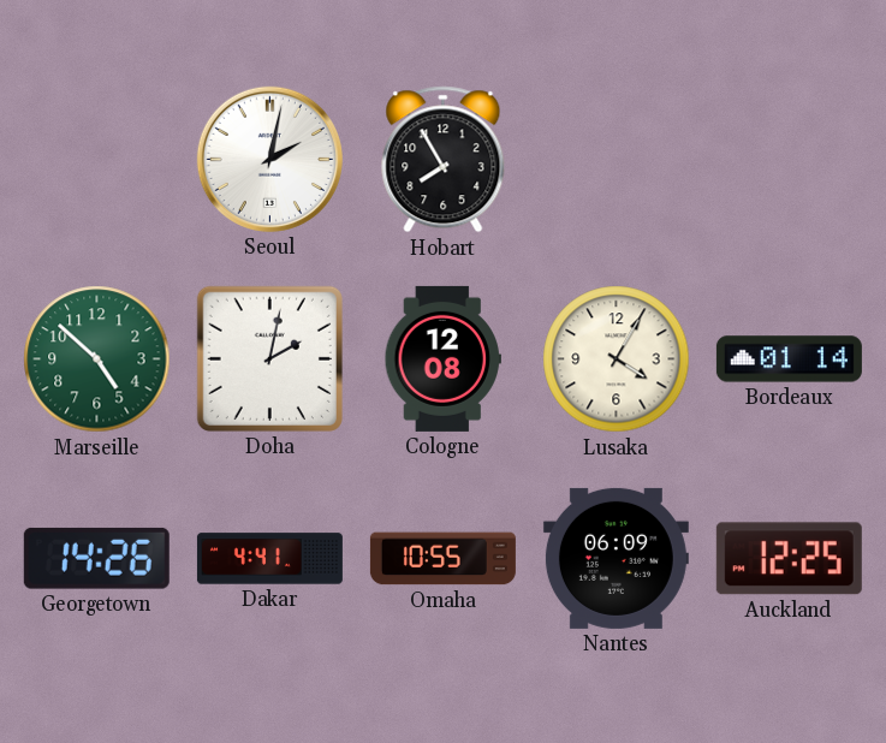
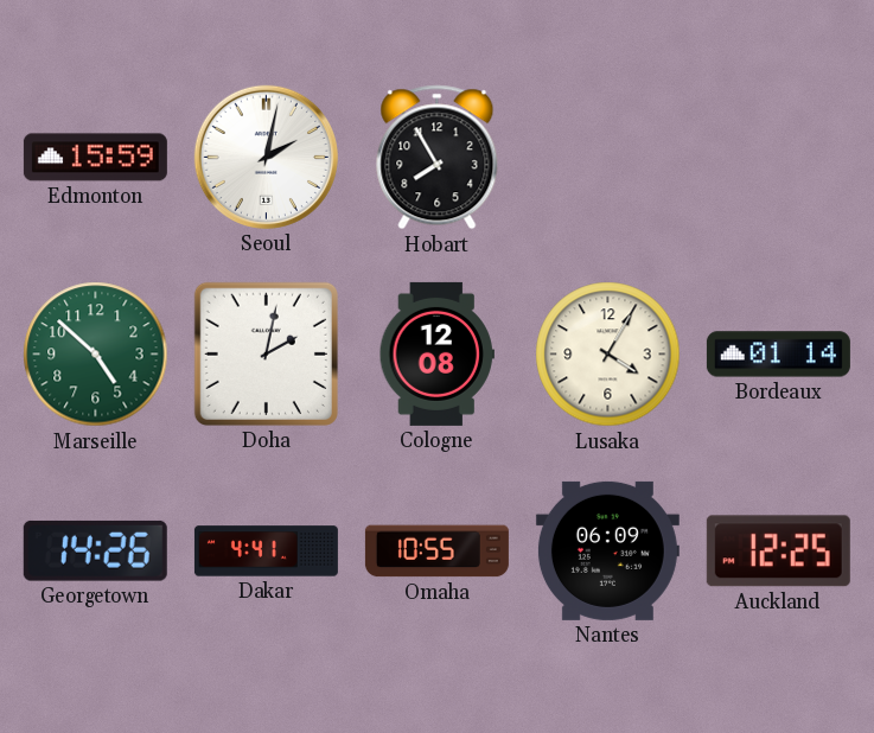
Edmonton: none -> 15:59 (95, 158)
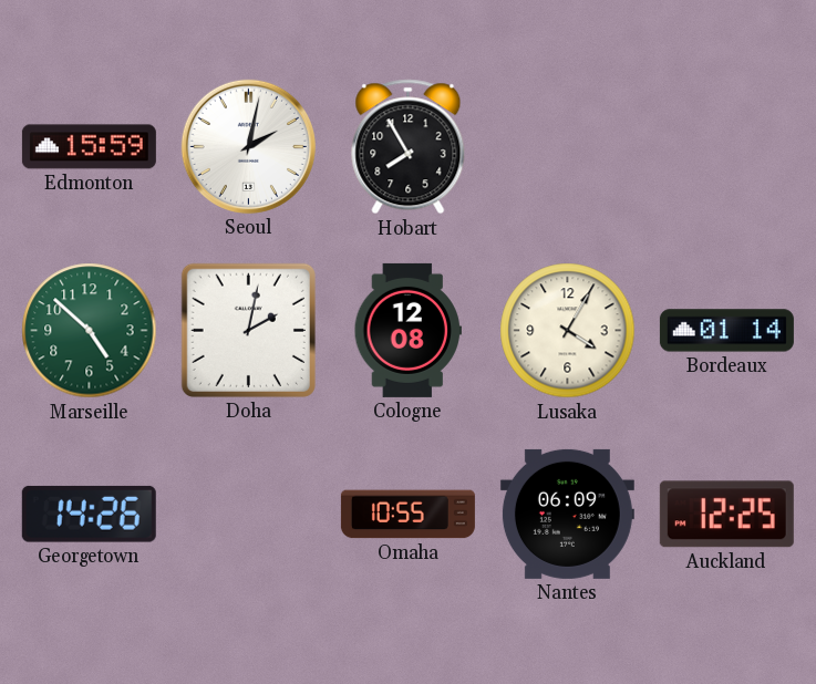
Dakar: 4:41 -> none (266, 552)
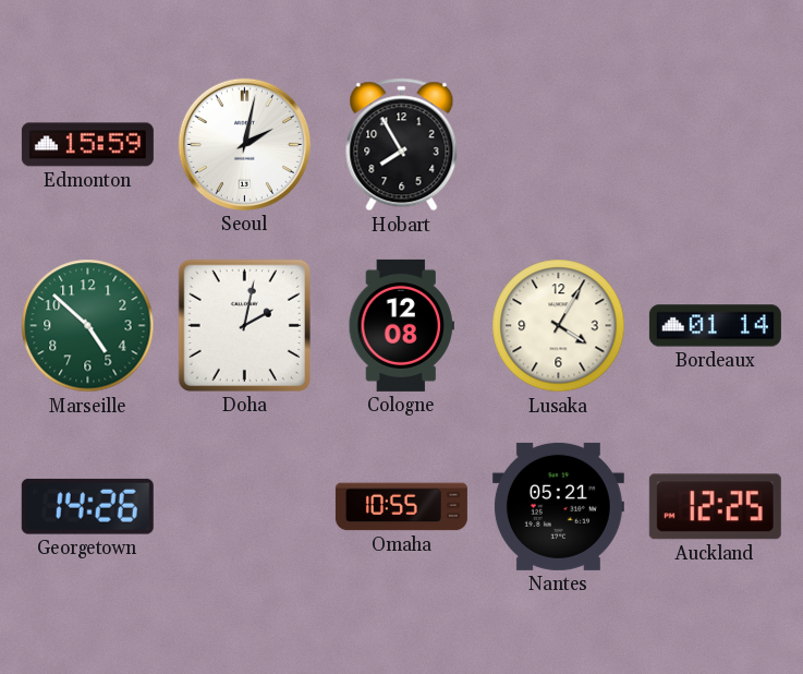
Nantes: 06:09 -> 05:21 (558, 506)
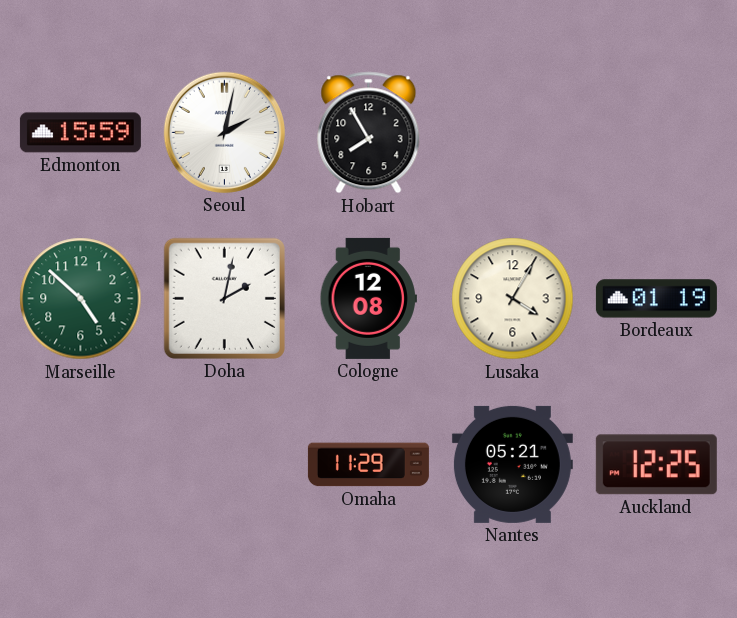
Bordeaux: 01:14 -> 01:19 (656, 299)
Georgetown: 14:26 -> none (87, 506)
Omaha: 10:55 -> 11:29 (368, 465)
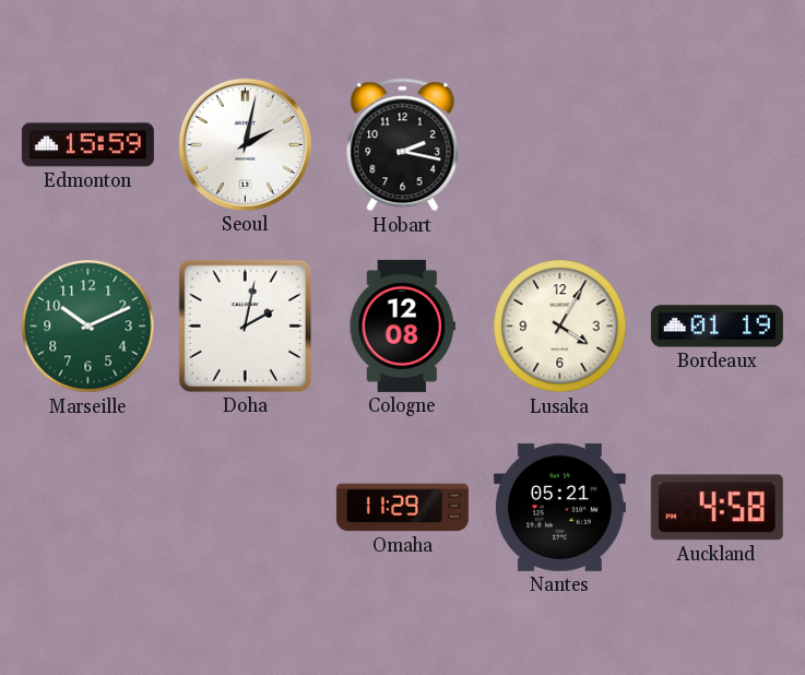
Hobart: 7:55 -> 2:17 (403, 145)
Marseille: 4:52 -> 10:11 (88, 327)
Auckland: 12:25 -> 4:58 (717, 508)
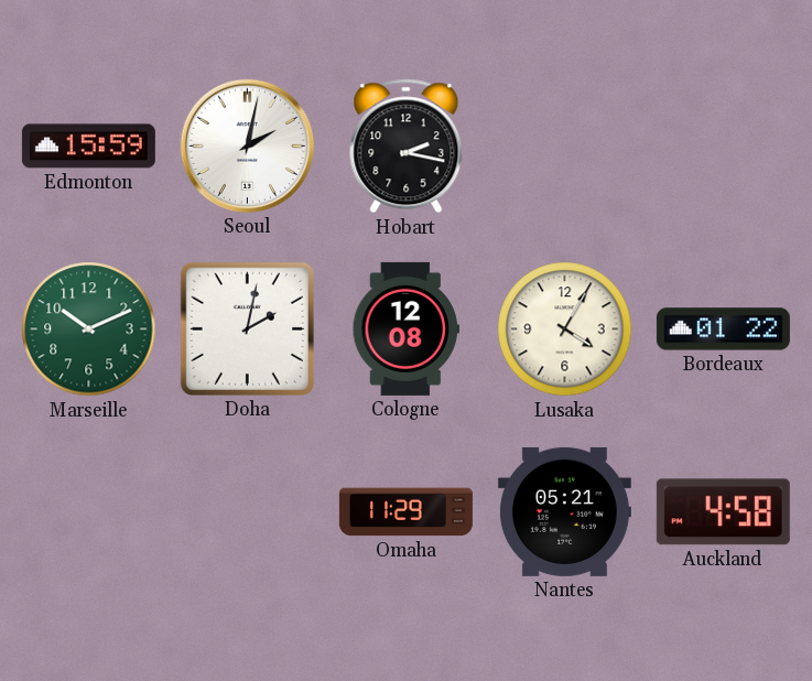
Bordeaux: 01:19 -> 01:22 (723, 329)
